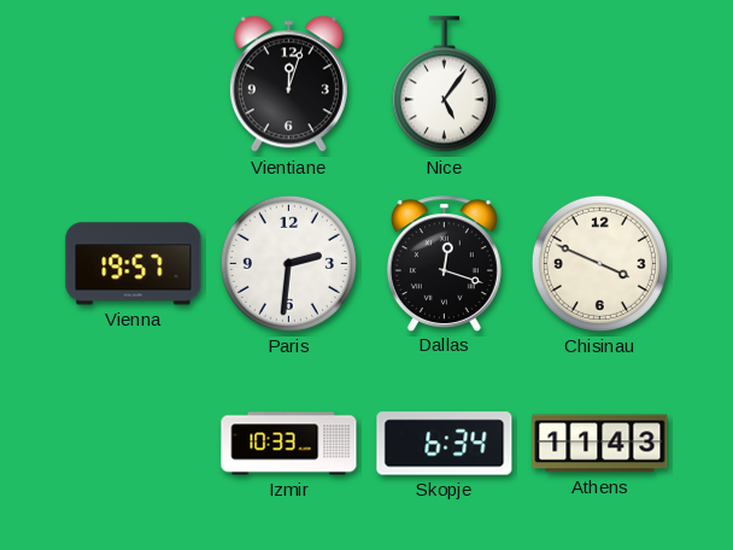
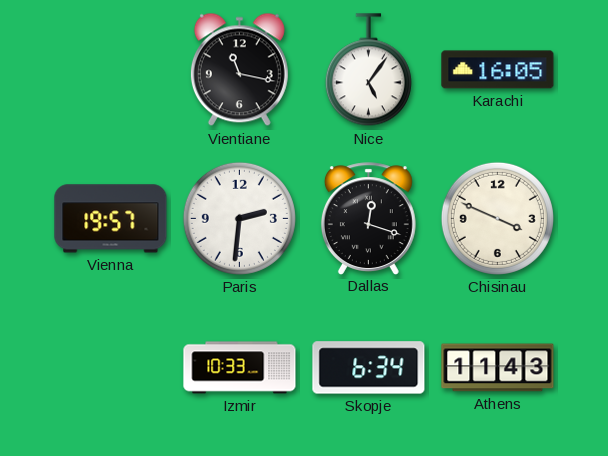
Vientiane: 12:03 -> 11:17 (239, 70)
Karachi: none -> 16:05 (498, 70)
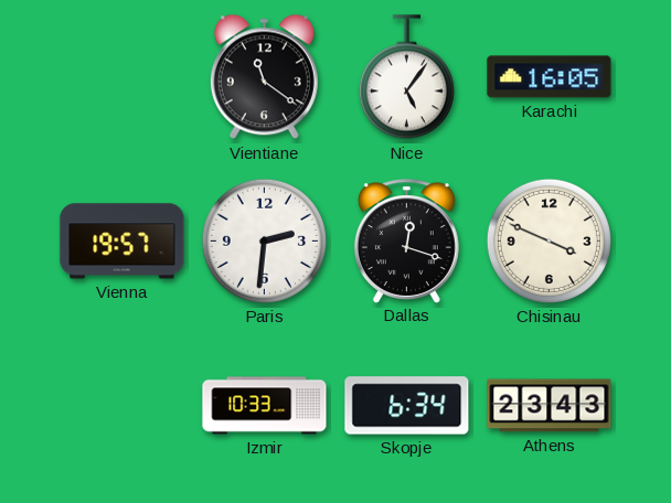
Vientiane: 11:17 -> 11:21 (264, 77)
Athens: 11:43 -> 23:43 (550, 406)
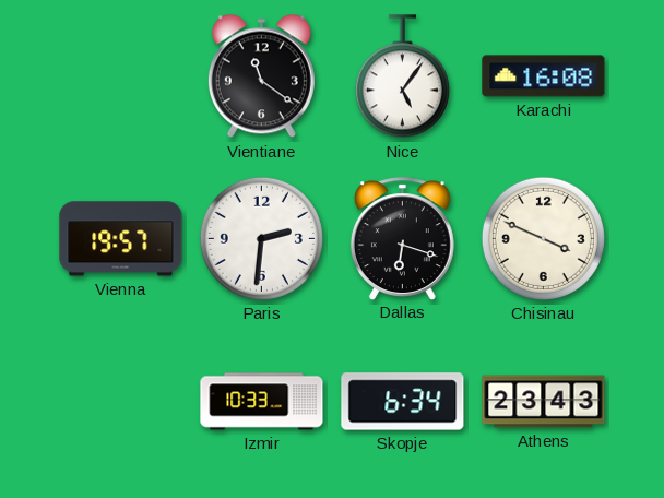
Karachi: 16:05 -> 16:08 (544, 76)
Dallas: 12:18 -> 6:18 (402, 238)
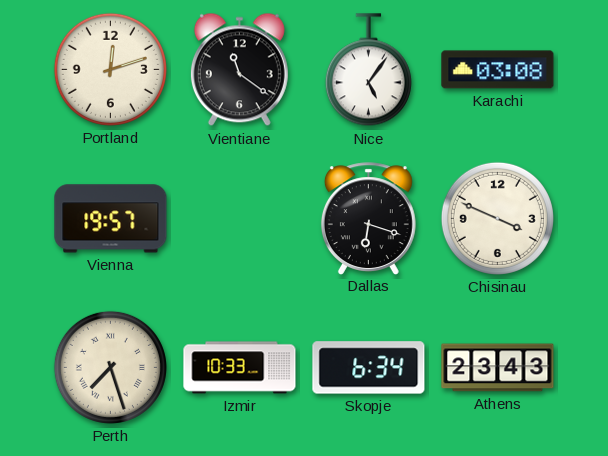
Portland: none -> 12:12 (110, 69)
Karachi: 16:08 -> 03:08 (498, 70)
Paris: 2:31 -> none (261, 238)
Perth: none -> 7:27 (110, 367)
